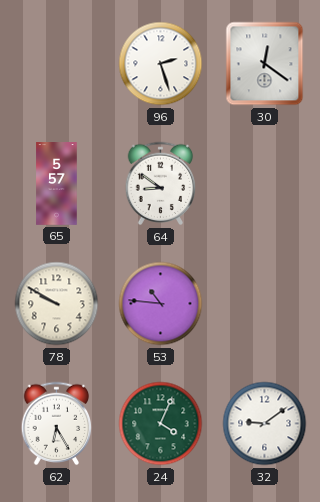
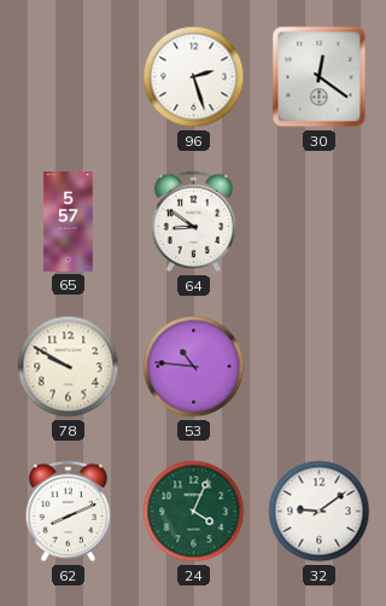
62: 6:25 -> 8:11 (69, 512)
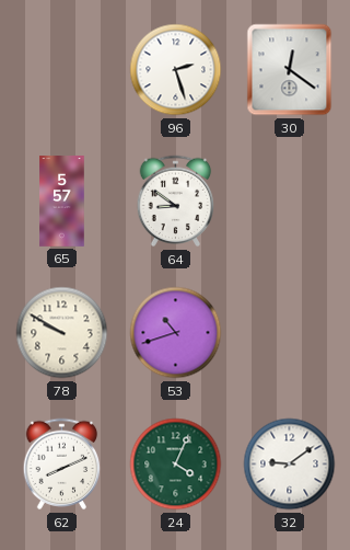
53: 10:46 -> 10:42 (176, 333)
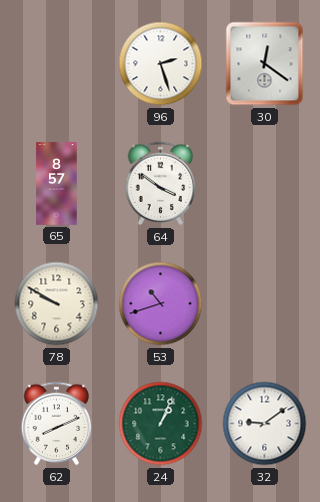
65: 5:57 -> 8:57 (57, 184)
64: 8:51 -> 3:51 (161, 184)
24: 4:04 -> 1:04 (161, 424)
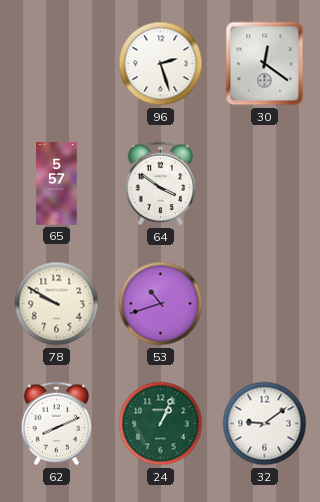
65: 8:57 -> 5:57 (57, 184)
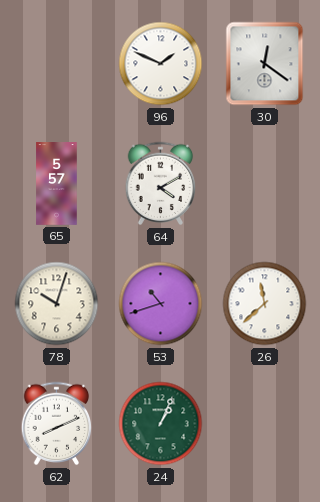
96: 2:27 -> 1:49 (161, 64)
64: 3:51 -> 4:10 (161, 184)
78: 9:50 -> 10:03 (57, 304)
26: none -> 11:38 (265, 304)
32: 9:09 -> none (265, 424)
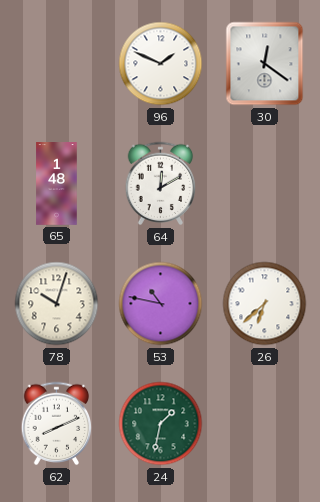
65: 5:57 -> 1:48 (57, 184)
64: 4:10 -> 12:10 (161, 184)
53: 10:42 -> 10:47 (161, 304)
26: 11:38 -> 6:38 (265, 304)
24: 1:04 -> 1:32 (161, 424)
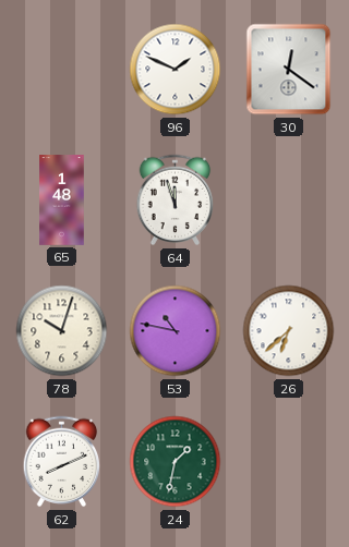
64: 12:10 -> 11:57 (176, 200)
